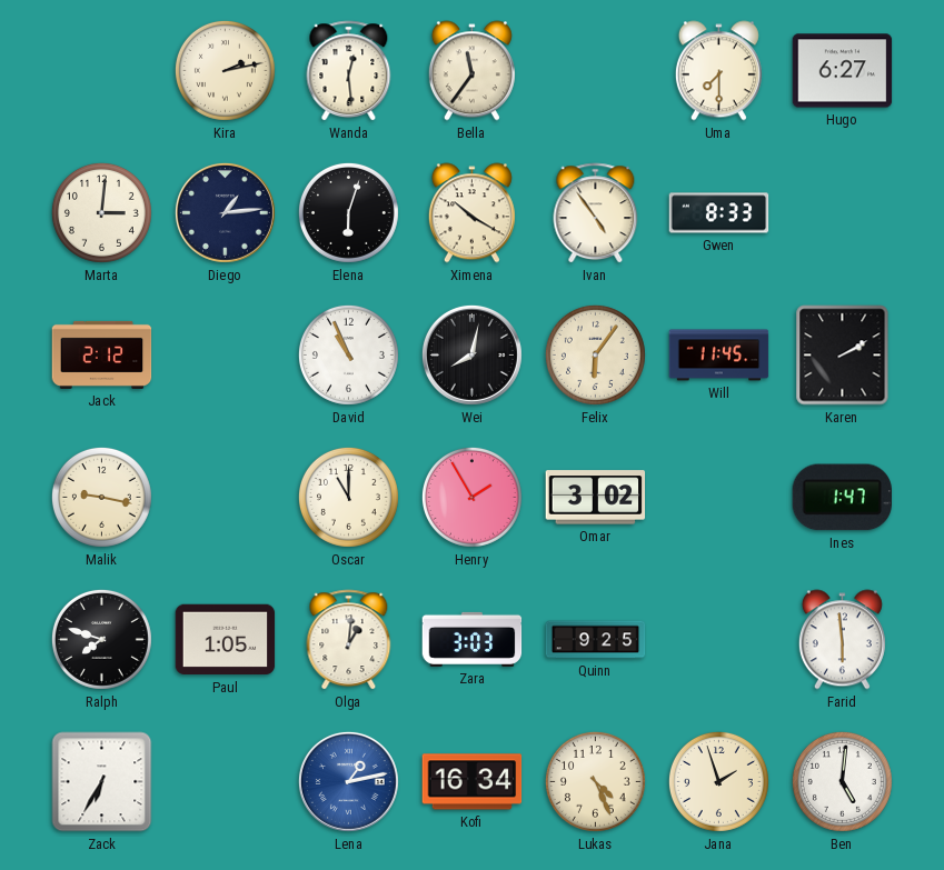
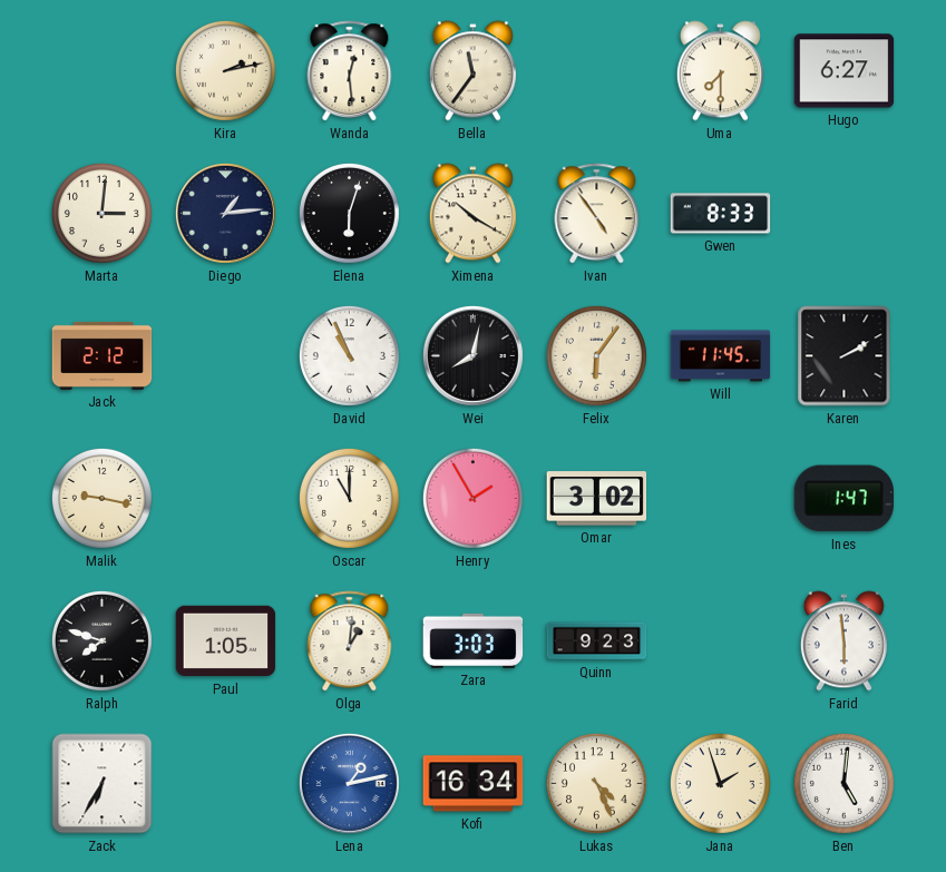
Quinn: 9:25 -> 9:23 (597, 641)
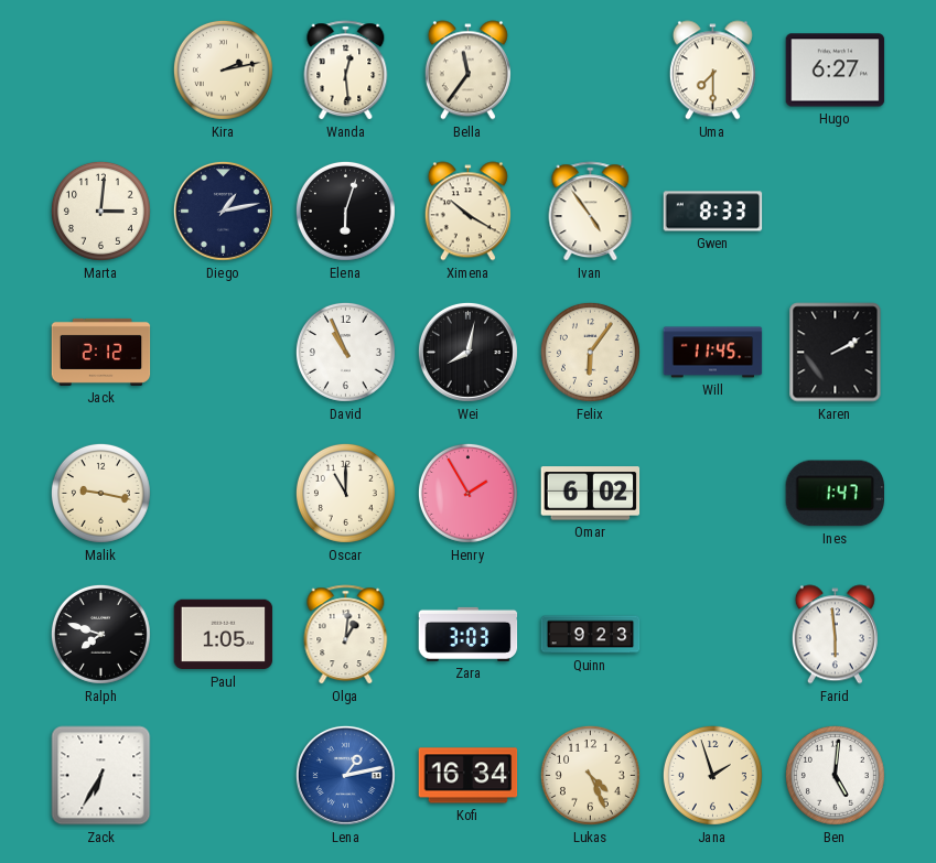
Diego: 1:14 -> 1:13 (223, 211)
Omar: 3:02 -> 6:02 (591, 494)
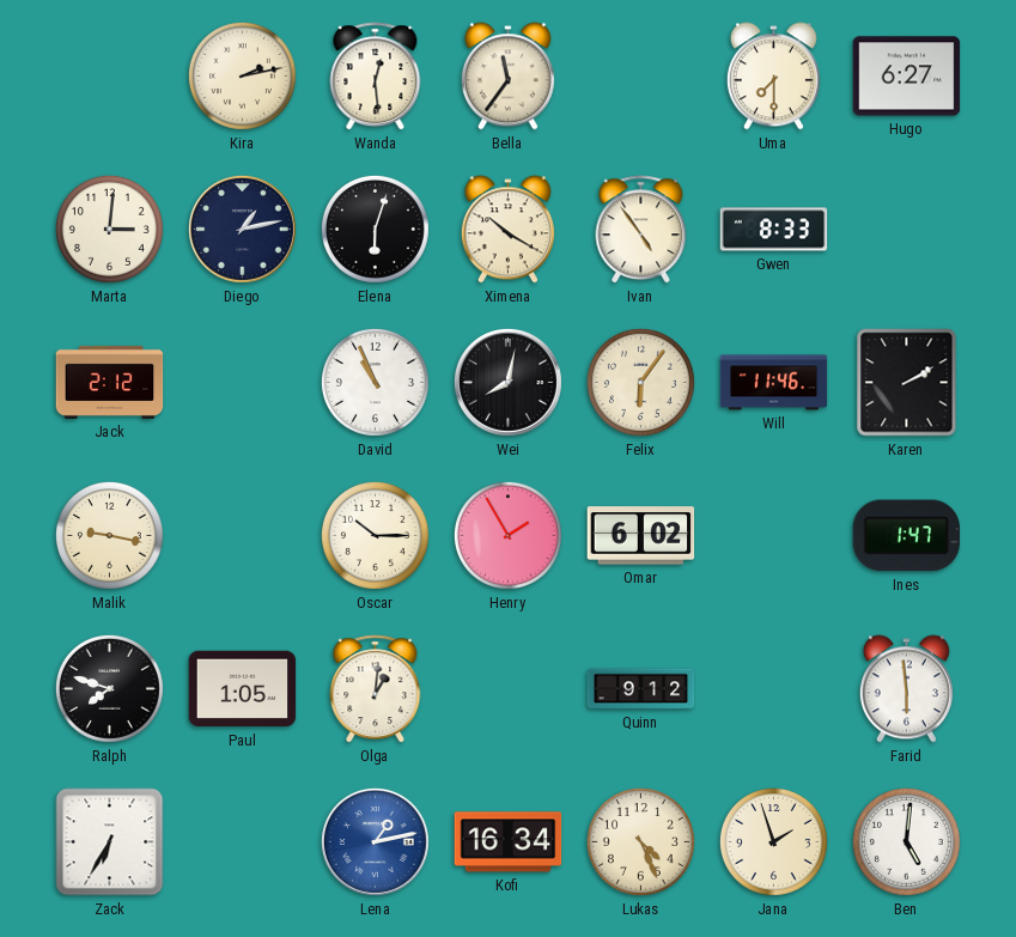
Will: 11:45 -> 11:46 (774, 383)
Oscar: 11:00 -> 10:15 (375, 535)
Zara: 3:03 -> none (469, 634)
Quinn: 9:23 -> 9:12 (641, 689)
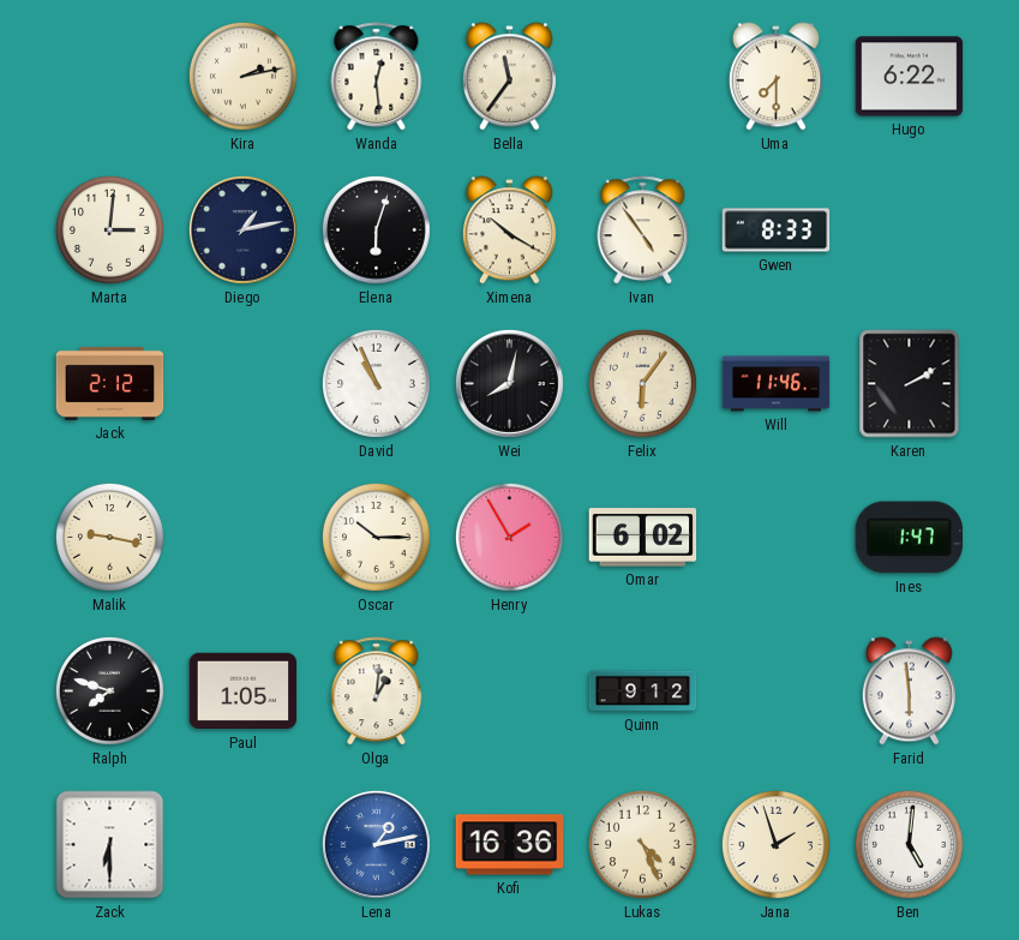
Hugo: 6:27 -> 6:22 (910, 77)
Zack: 6:35 -> 6:30 (110, 845)
Kofi: 16:34 -> 16:36 (510, 845)
